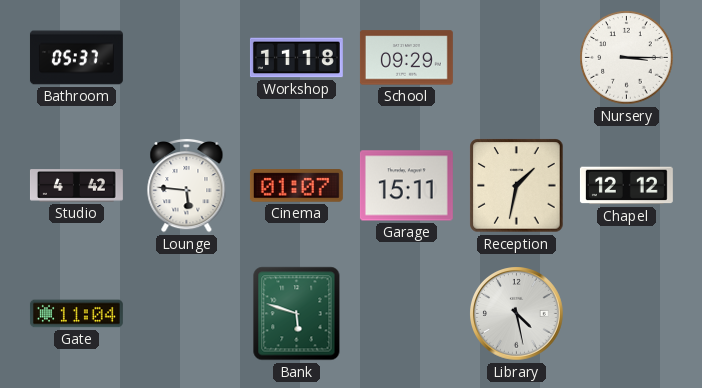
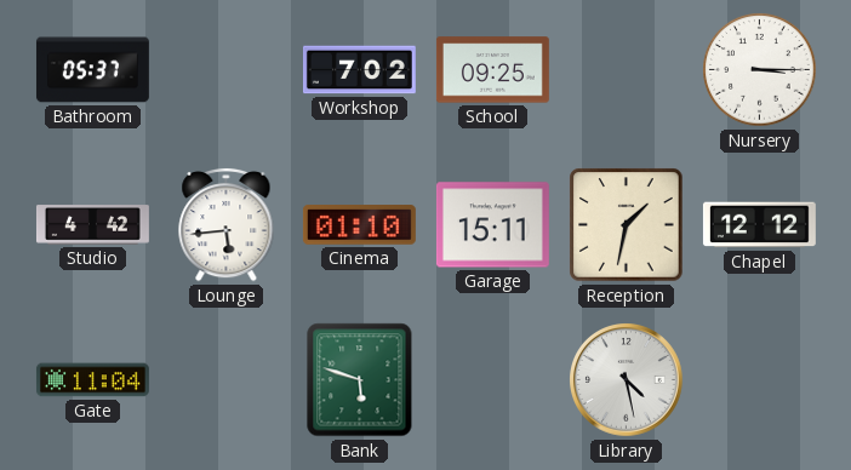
Workshop: 11:18 -> 7:02 (359, 70)
School: 09:29 -> 09:25 (492, 70)
Lounge: 5:46 -> 5:44 (227, 224)
Cinema: 01:07 -> 01:10 (359, 225)
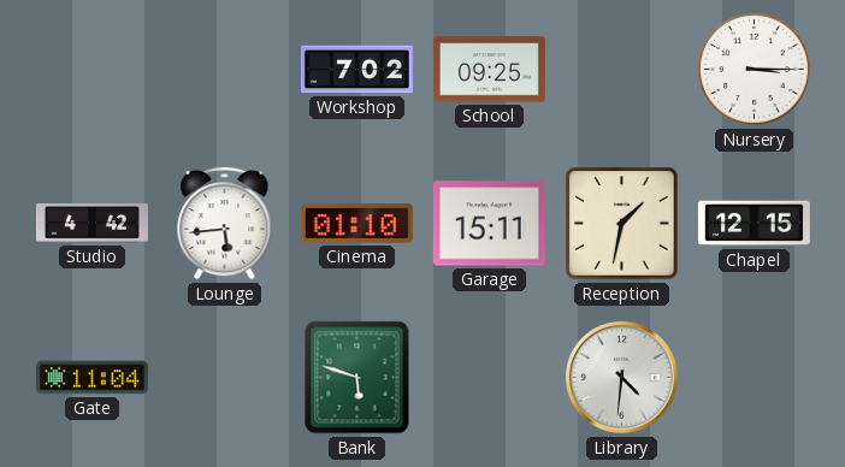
Bathroom: 05:37 -> none (92, 70)
Chapel: 12:12 -> 12:15 (754, 224)
Library: 4:28 -> 4:31 (622, 378)
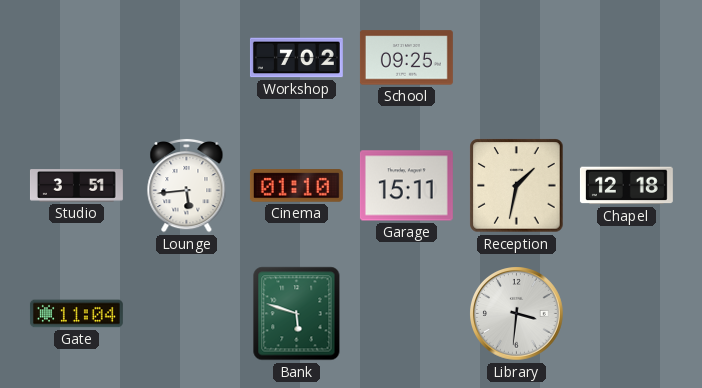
Nursery: 3:15 -> none (755, 70)
Studio: 4:42 -> 3:51 (76, 186)
Chapel: 12:15 -> 12:18 (626, 186)
Library: 4:31 -> 3:31 (517, 314)
